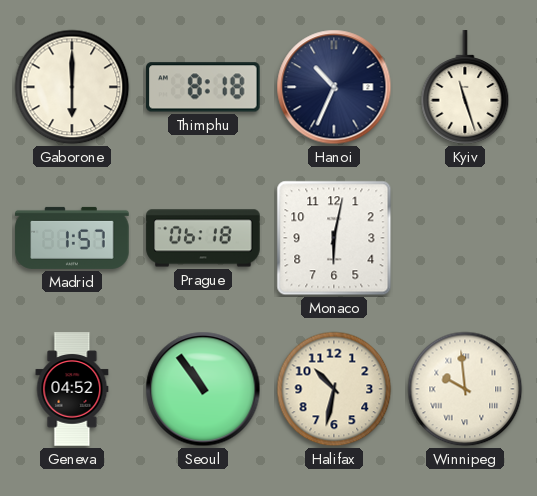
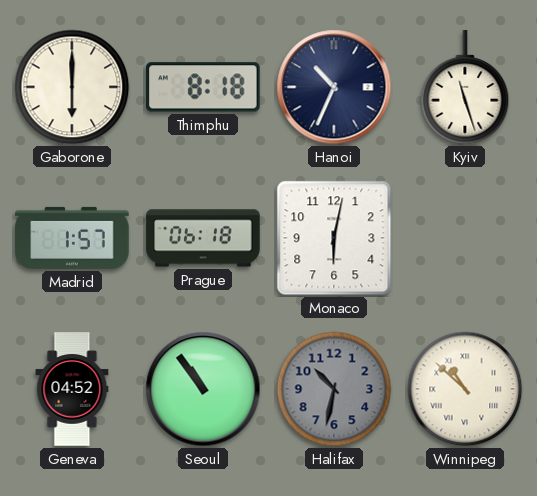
Halifax dial: cream -> grey (334, 389)
Winnipeg: 9:59 -> 10:52 (465, 389)
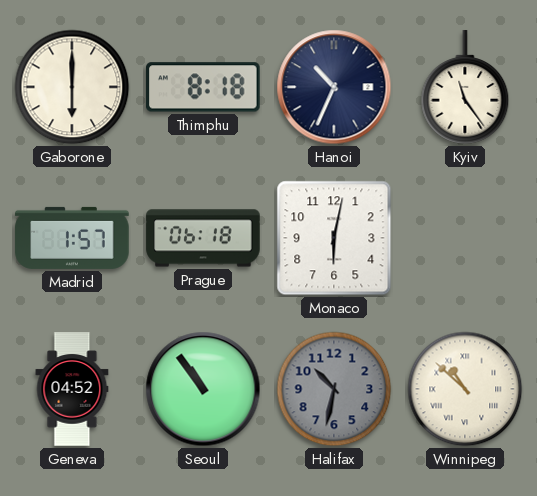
Kyiv: 11:27 -> 11:24 (465, 87)
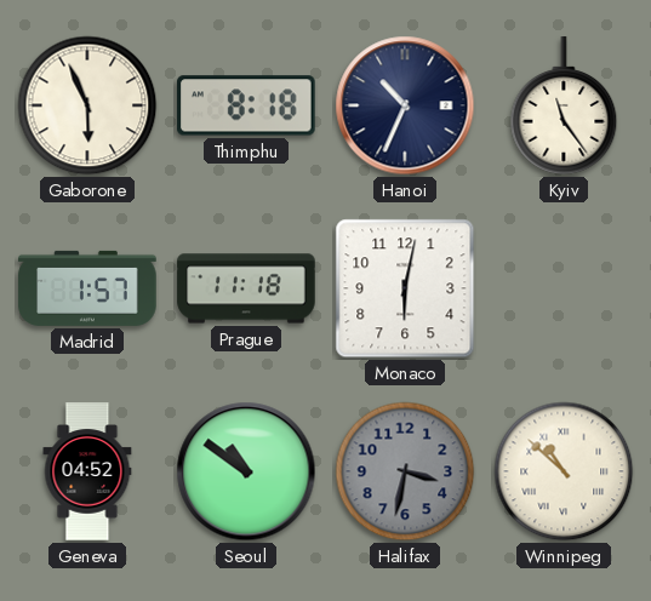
Gaborone: 6:00 -> 5:56 (87, 105)
Prague: 06:18 -> 11:18 (246, 288)
Seoul: 10:54 -> 10:51 (246, 471)
Halifax: 10:32 -> 3:32 (405, 471)
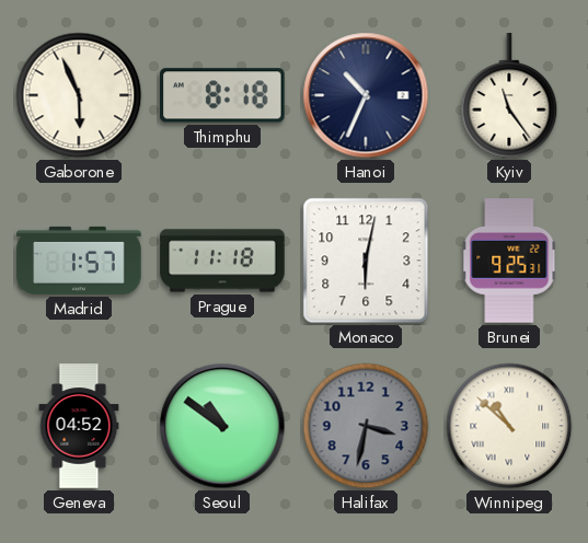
Brunei: none -> 9:25 (509, 261)
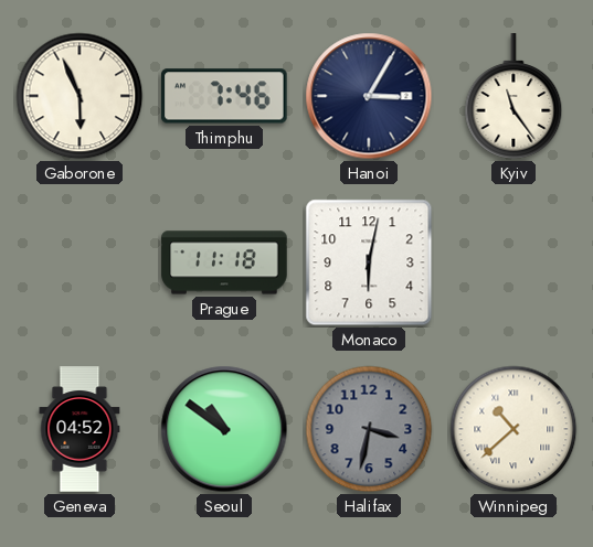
Thimphu: 8:18 -> 7:46 (224, 96)
Hanoi: 10:34 -> 3:05 (369, 96)
Madrid: 1:57 -> none (79, 261)
Brunei: 9:25 -> none (509, 261)
Winnipeg: 10:52 -> 10:38 (513, 429)
